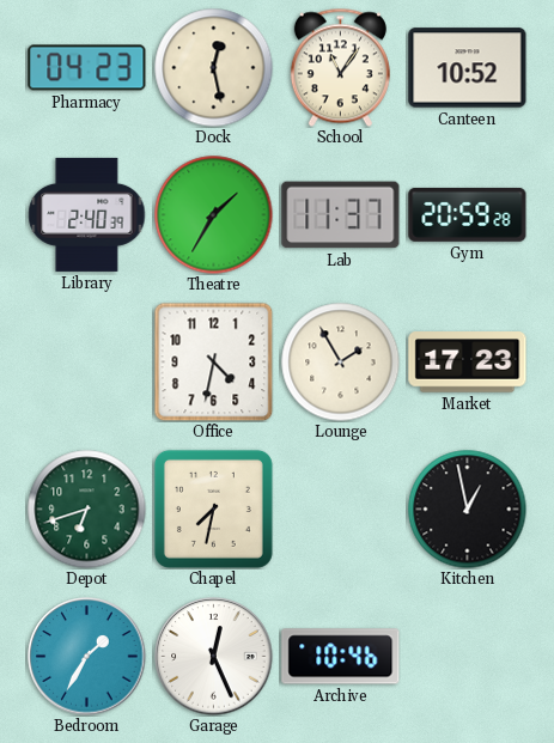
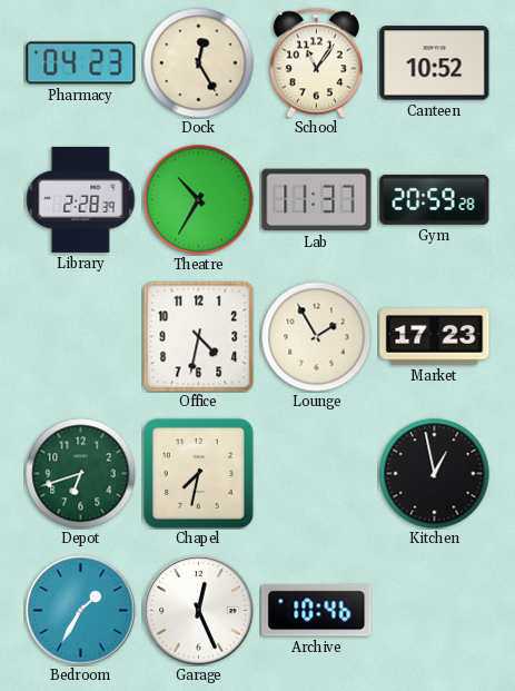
Dock: 12:28 -> 12:25 (199, 63)
Library: 2:40 -> 2:28 (81, 199)
Theatre: 1:35 -> 10:35 (199, 200)
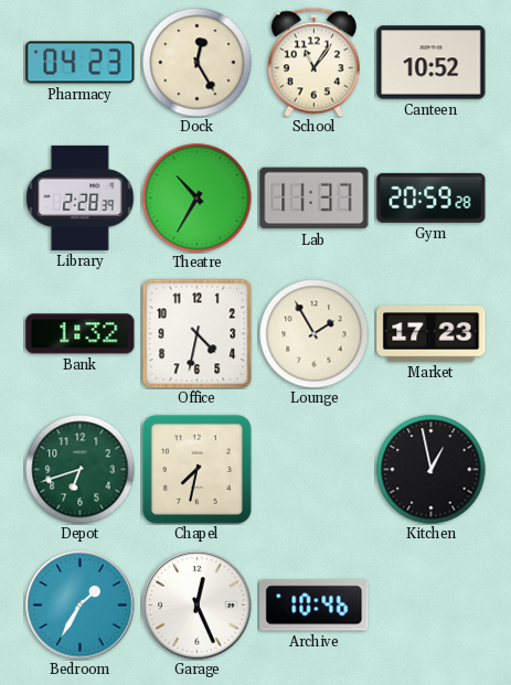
Bank: none -> 1:32 (81, 334)
